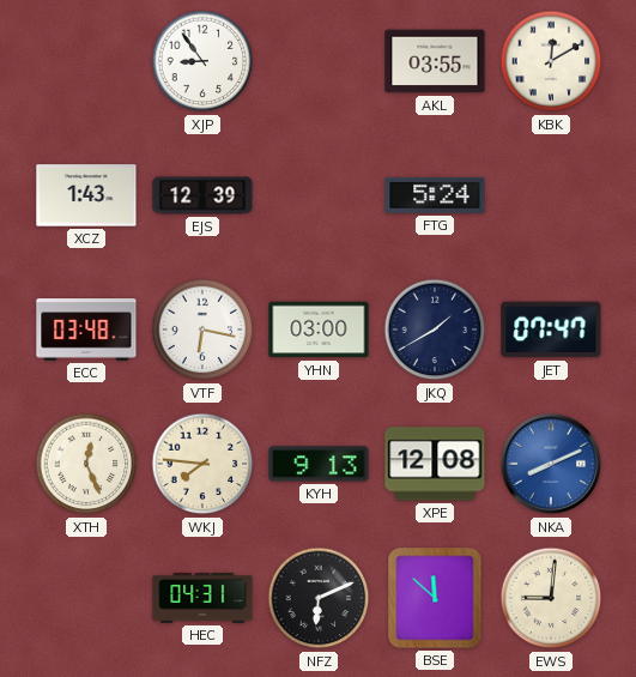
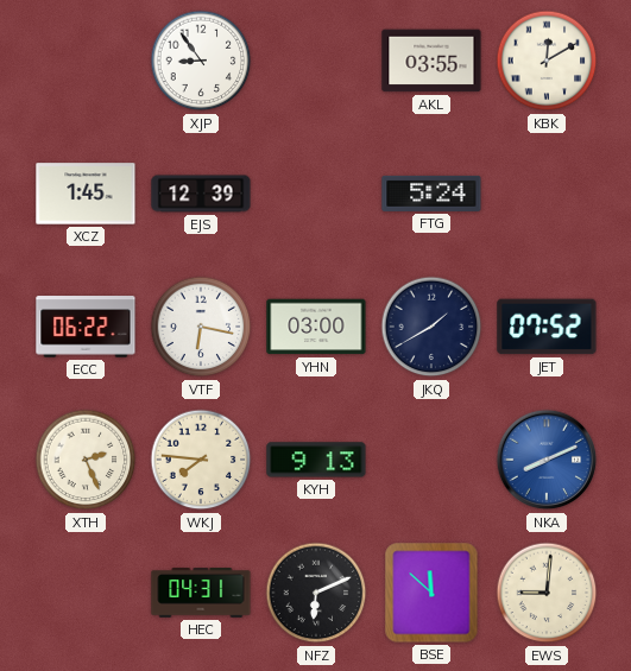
XCZ: 1:43 -> 1:45 (86, 194)
ECC: 03:48 -> 06:22 (86, 327)
JET: 07:47 -> 07:52 (547, 327)
XTH: 12:26 -> 2:26 (86, 460)
XPE: 12:08 -> none (435, 464)
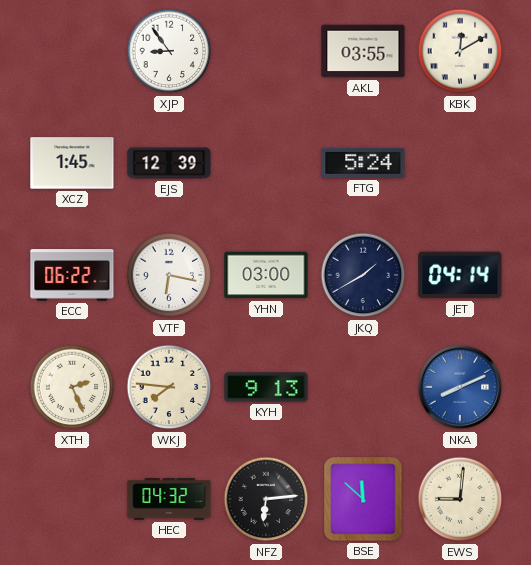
JET: 07:52 -> 04:14 (460, 275)
HEC: 04:31 -> 04:32 (169, 500)
NFZ: 6:11 -> 6:14 (266, 499)
